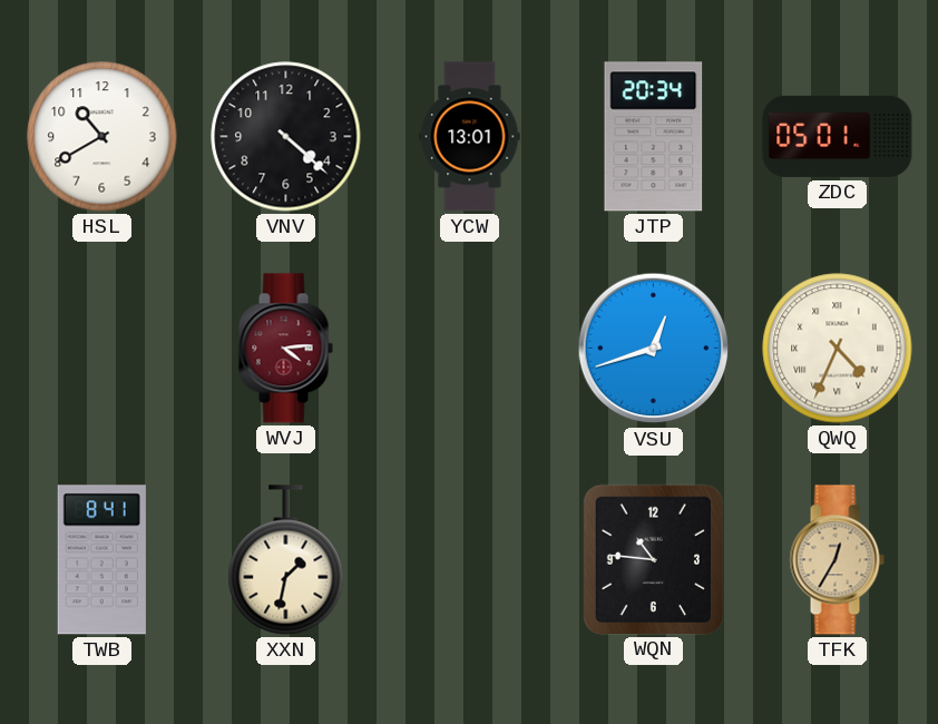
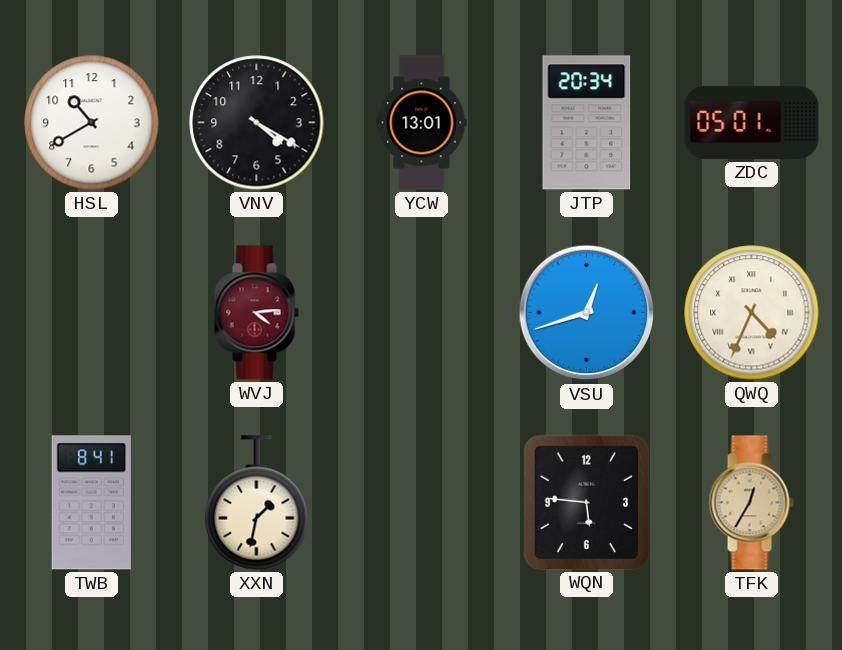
VNV: 4:22 -> 4:20 (257, 123)
WQN: 10:46 -> 5:46 (586, 502)
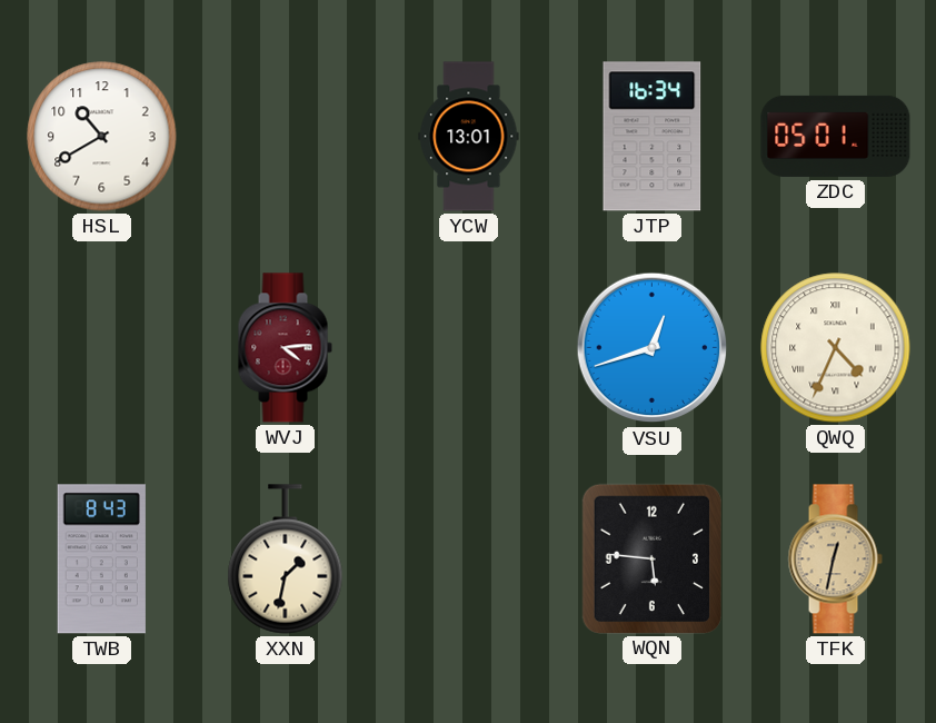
VNV: 4:20 -> none (257, 123)
JTP: 20:34 -> 16:34 (653, 137)
TWB: 8:41 -> 8:43 (101, 559)
TFK: 12:35 -> 12:32 (835, 559)
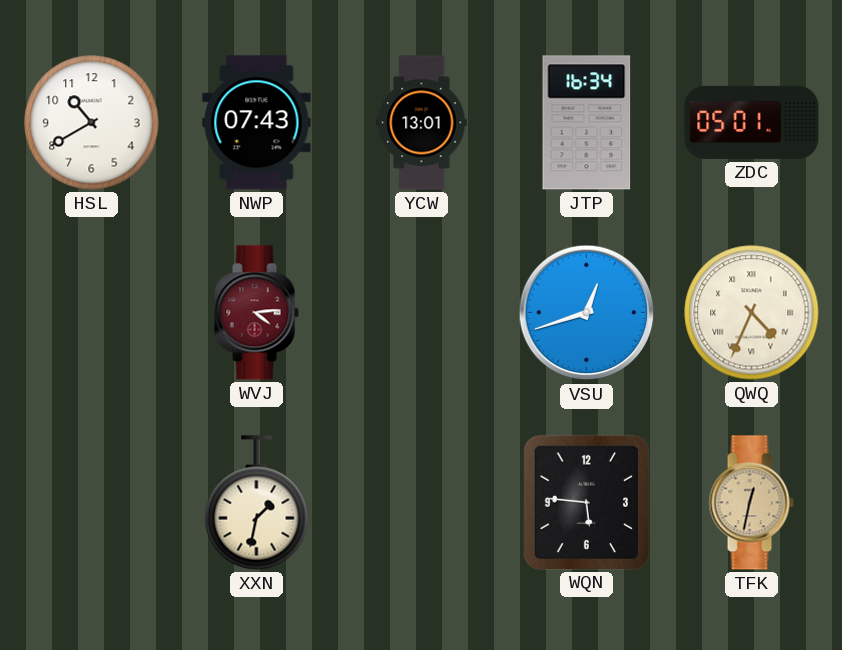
NWP: none -> 07:43 (257, 123)
TWB: 8:43 -> none (101, 559)
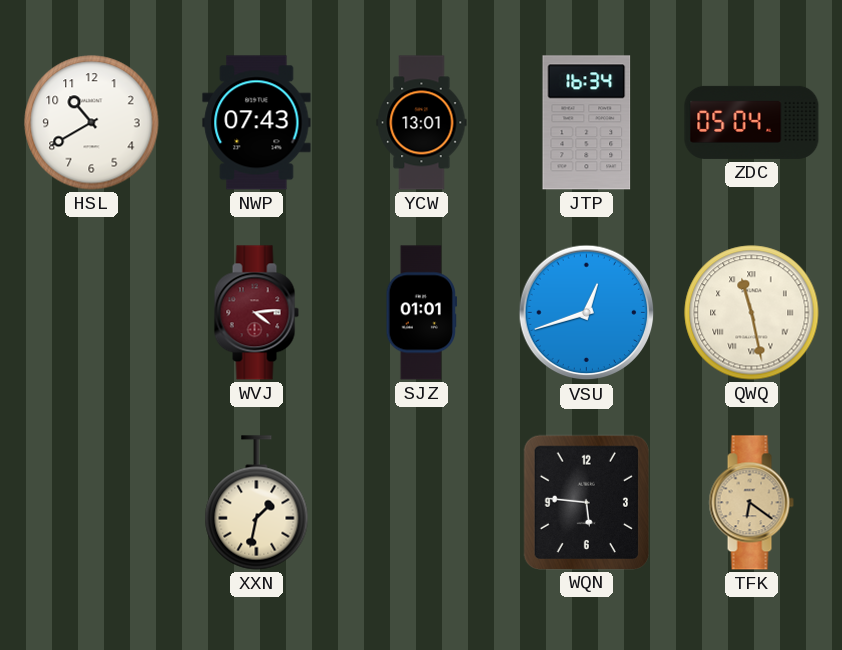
ZDC: 05:01 -> 05:04 (752, 122)
SJZ: none -> 01:01 (421, 313)
QWQ: 4:34 -> 11:28 (752, 313)
TFK: 12:32 -> 6:21 (751, 503)
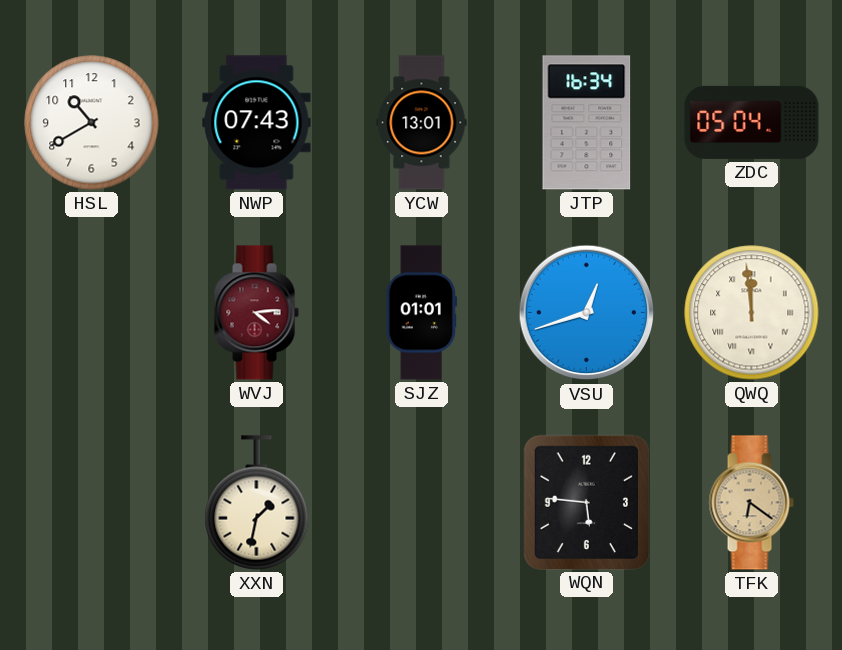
QWQ: 11:28 -> 11:59 (752, 313)
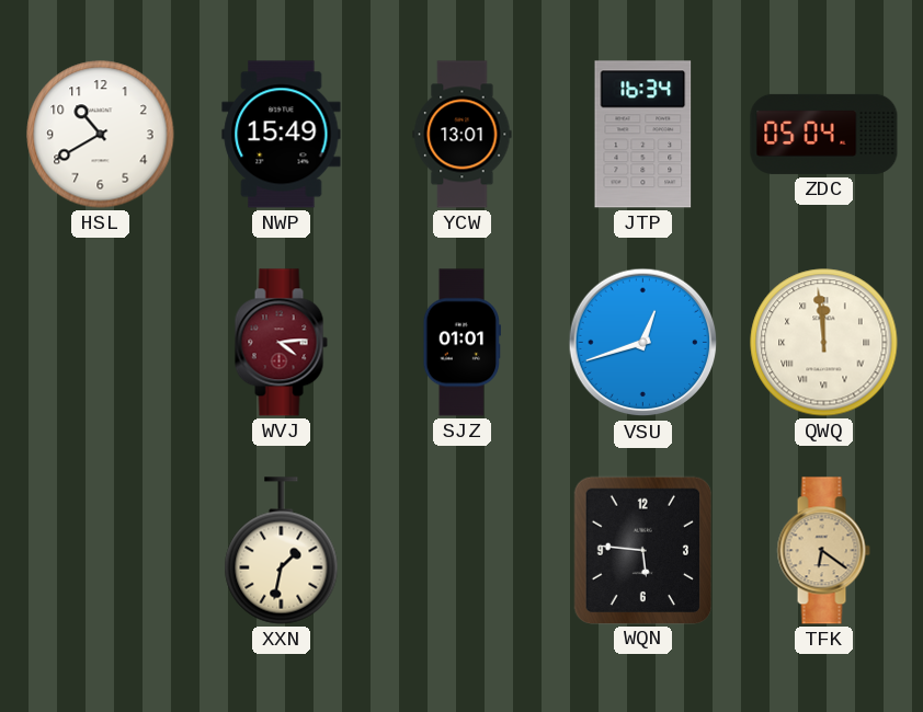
NWP: 07:43 -> 15:49 (282, 135)
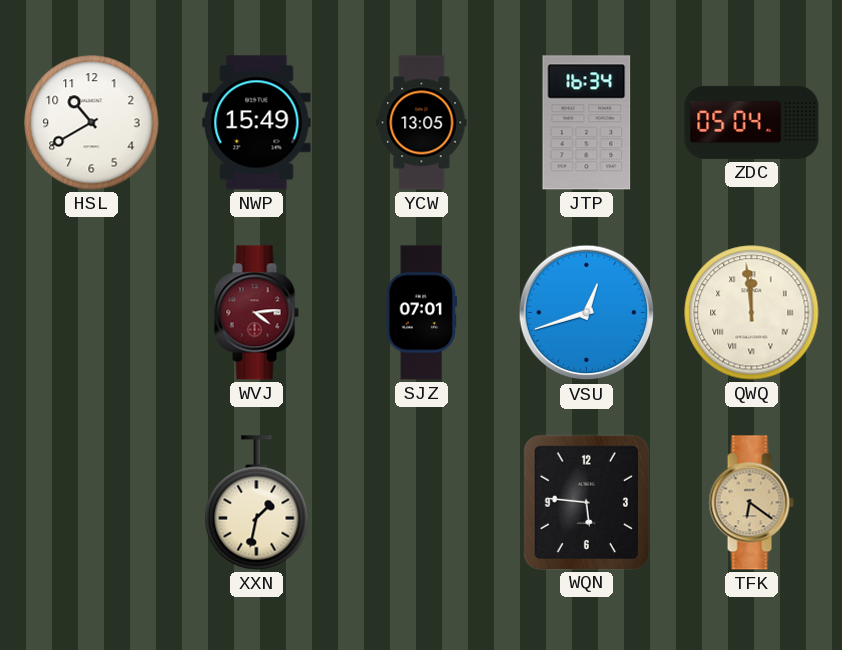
YCW: 13:01 -> 13:05 (422, 123)
SJZ: 01:01 -> 07:01 (421, 313)
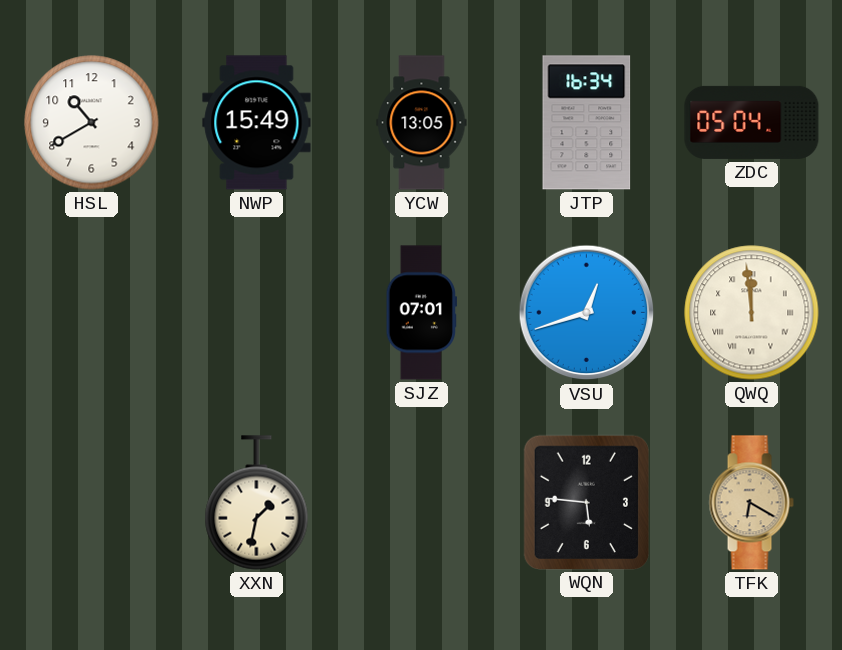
WVJ: 4:14 -> none (256, 313)
TFK: 6:21 -> 6:20 (751, 503)
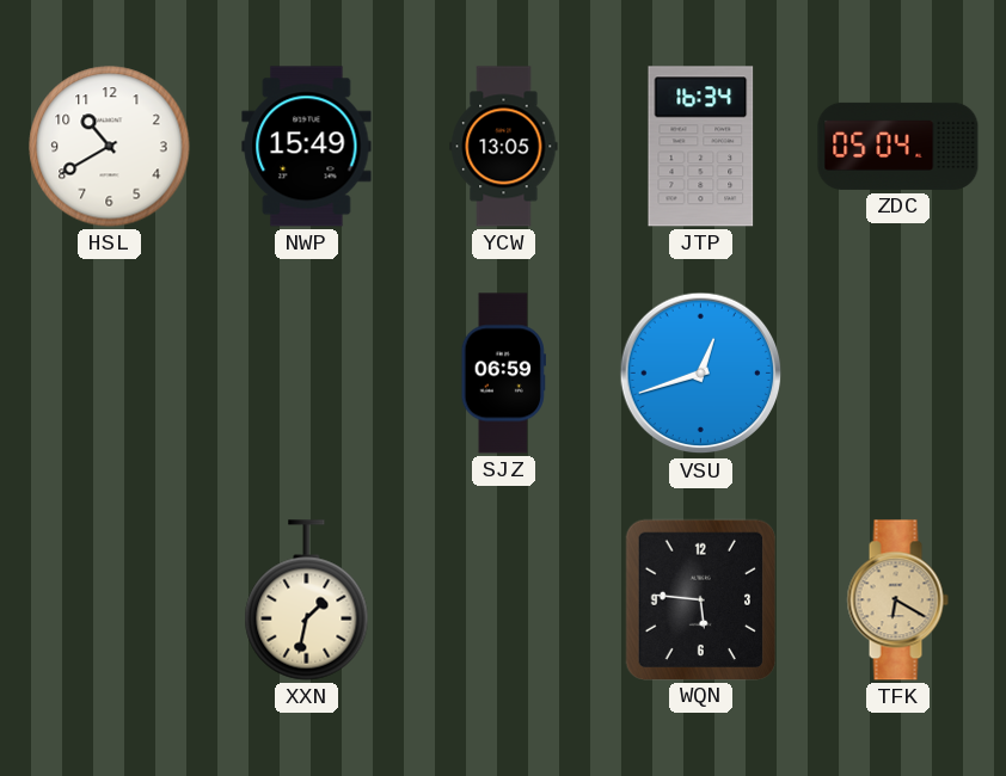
SJZ: 07:01 -> 06:59 (503, 374)
QWQ: 11:59 -> none (752, 313)
